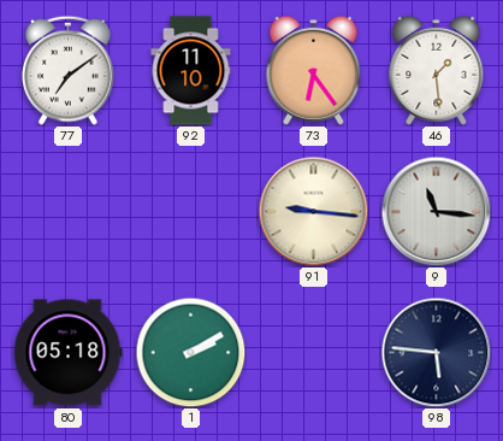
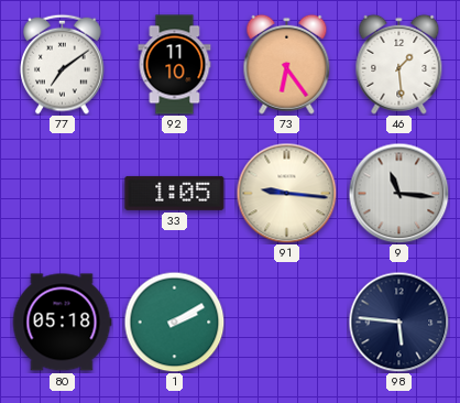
33: none -> 1:05 (175, 193)
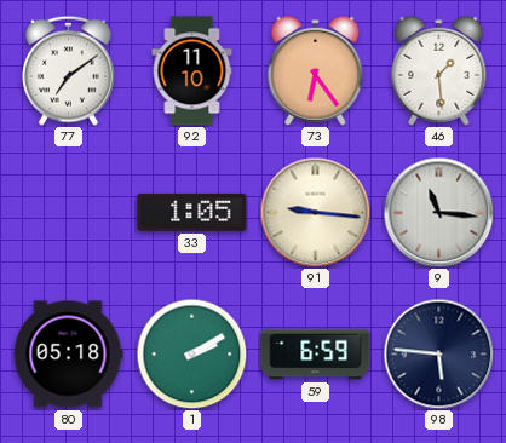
59: none -> 6:59 (316, 355)
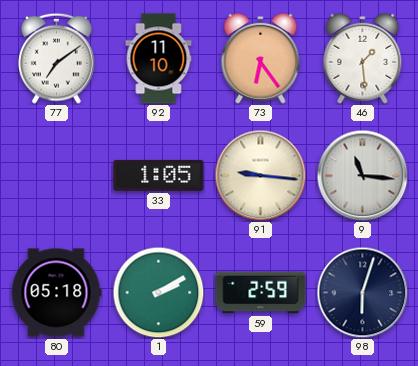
59: 6:59 -> 2:59 (261, 293)
98: 5:46 -> 6:03 (362, 292)
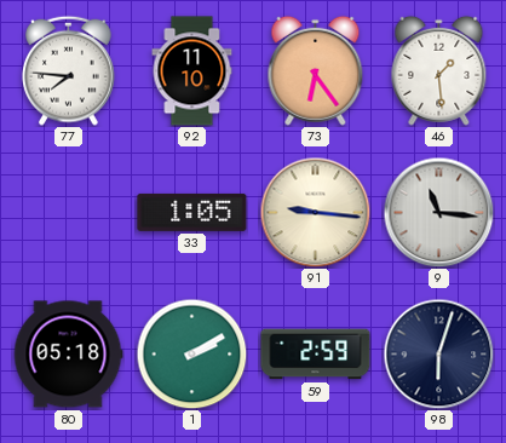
77: 7:09 -> 7:46 (69, 70)
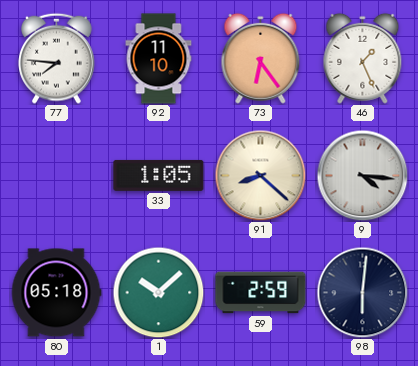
46: 1:29 -> 1:26 (363, 58)
91: 9:16 -> 8:22 (260, 175)
9: 11:16 -> 4:16 (362, 175)
1: 2:10 -> 10:08 (158, 292)
98: 6:03 -> 6:01 (362, 292)
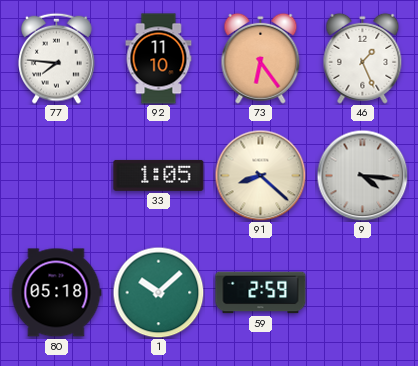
98: 6:01 -> none (362, 292)
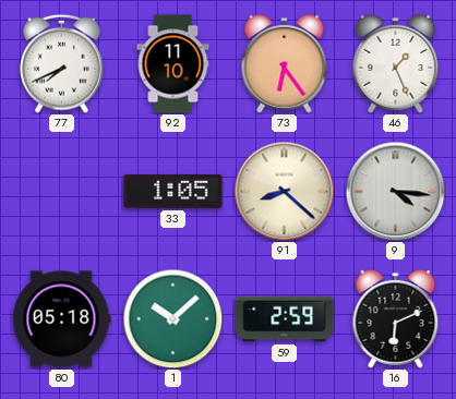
77: 7:46 -> 7:41 (62, 63)
16: none -> 6:11 (396, 318)
